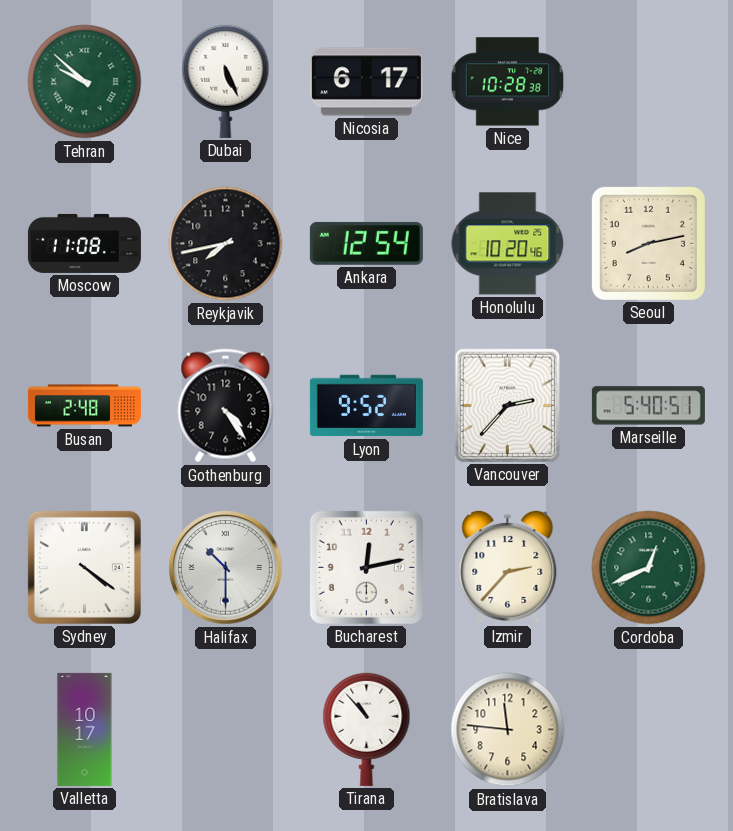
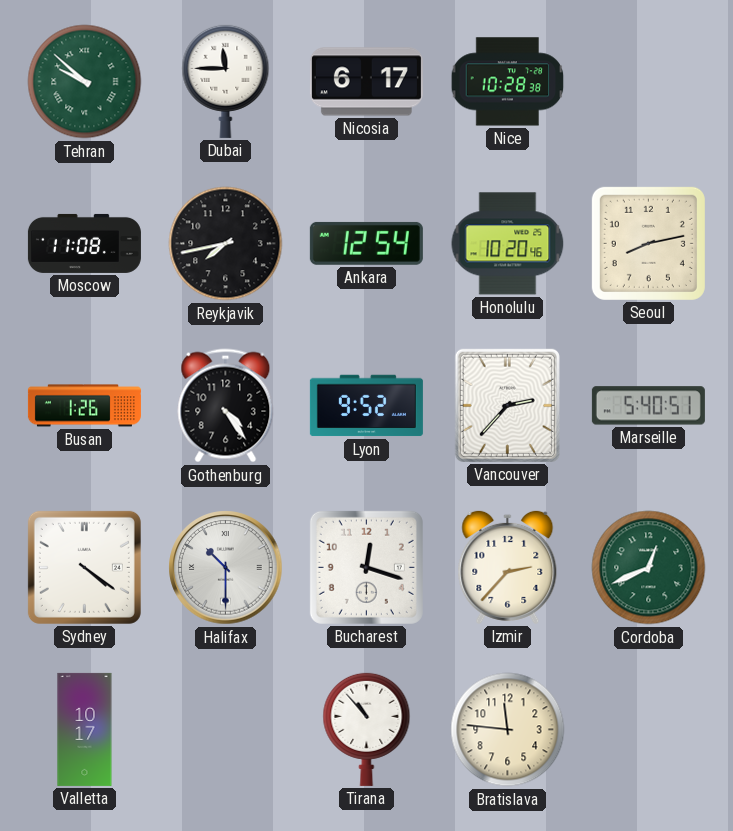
Dubai: 5:26 -> 11:45 (226, 81)
Busan: 2:48 -> 1:26 (84, 406)
Bucharest: 12:13 -> 12:18 (366, 567)
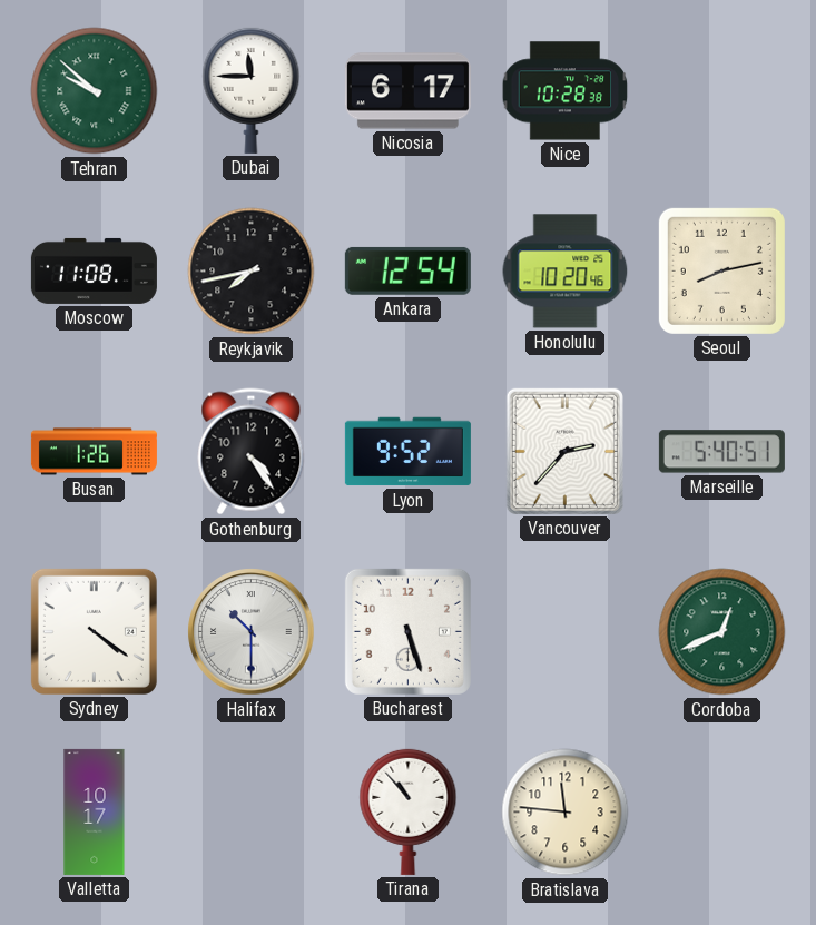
Bucharest: 12:18 -> 5:27 (407, 631)
Izmir: 2:37 -> none (508, 567)
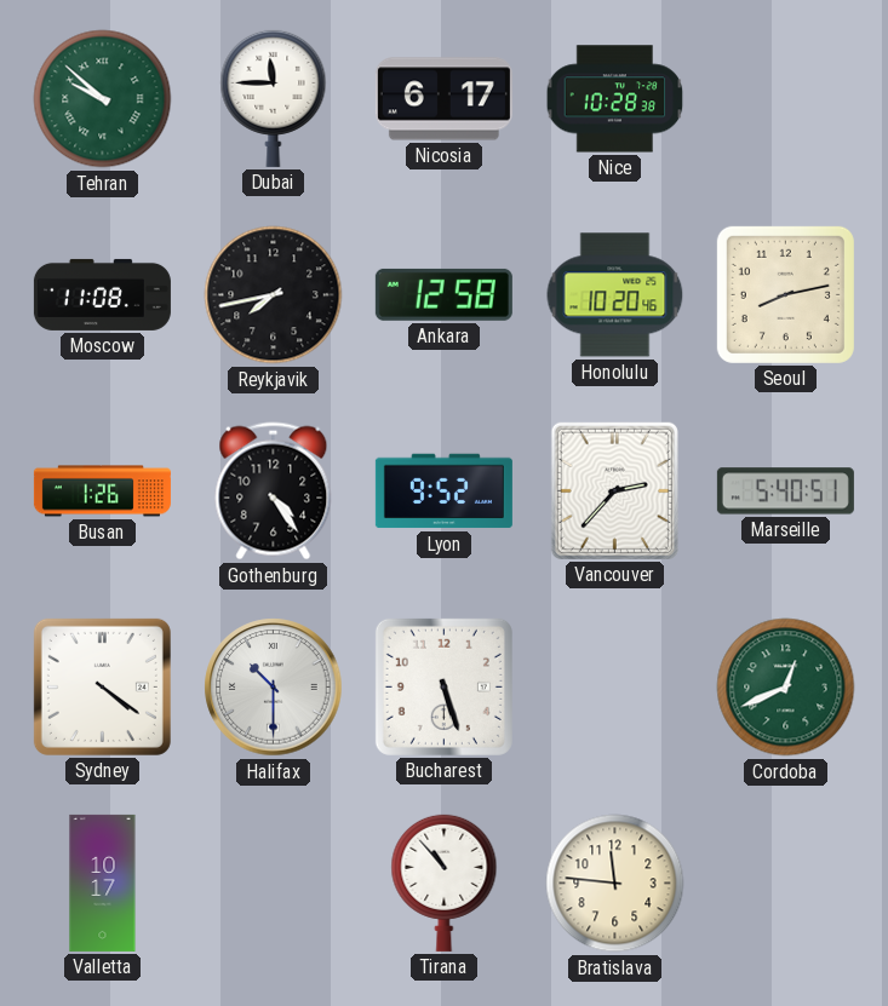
Ankara: 12:54 -> 12:58 (443, 294)
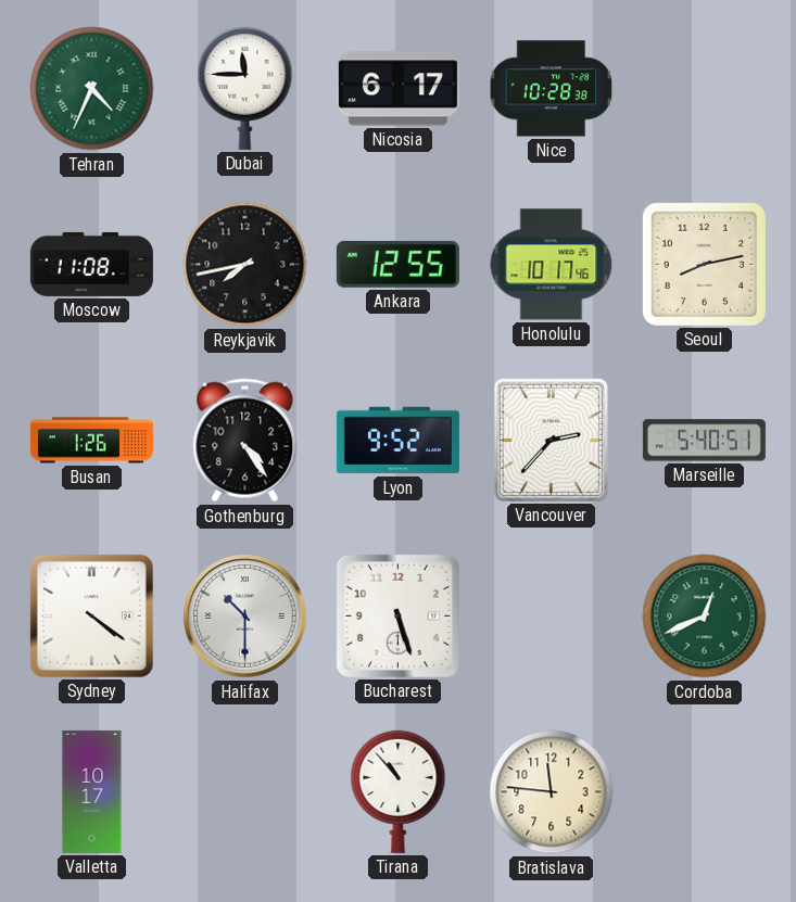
Tehran: 9:52 -> 4:34 (92, 89)
Ankara: 12:58 -> 12:55 (397, 264)
Honolulu: 10:20 -> 10:17 (552, 265)
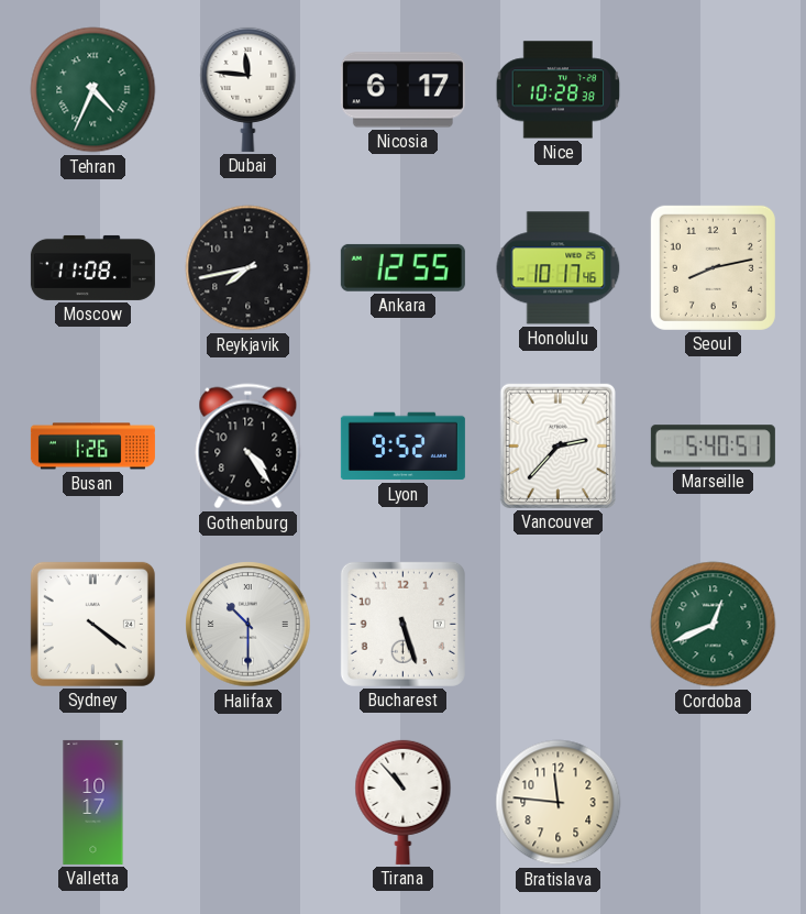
Dubai: 11:45 -> 11:46 (249, 89)
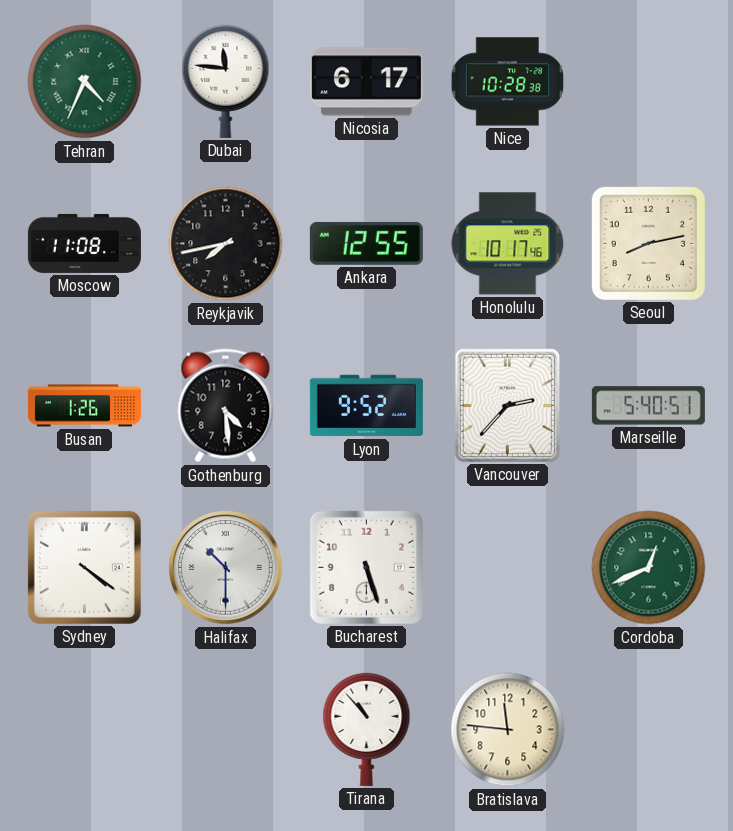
Gothenburg: 4:24 -> 4:29 (226, 406)
Valletta: 10:17 -> none (93, 802)
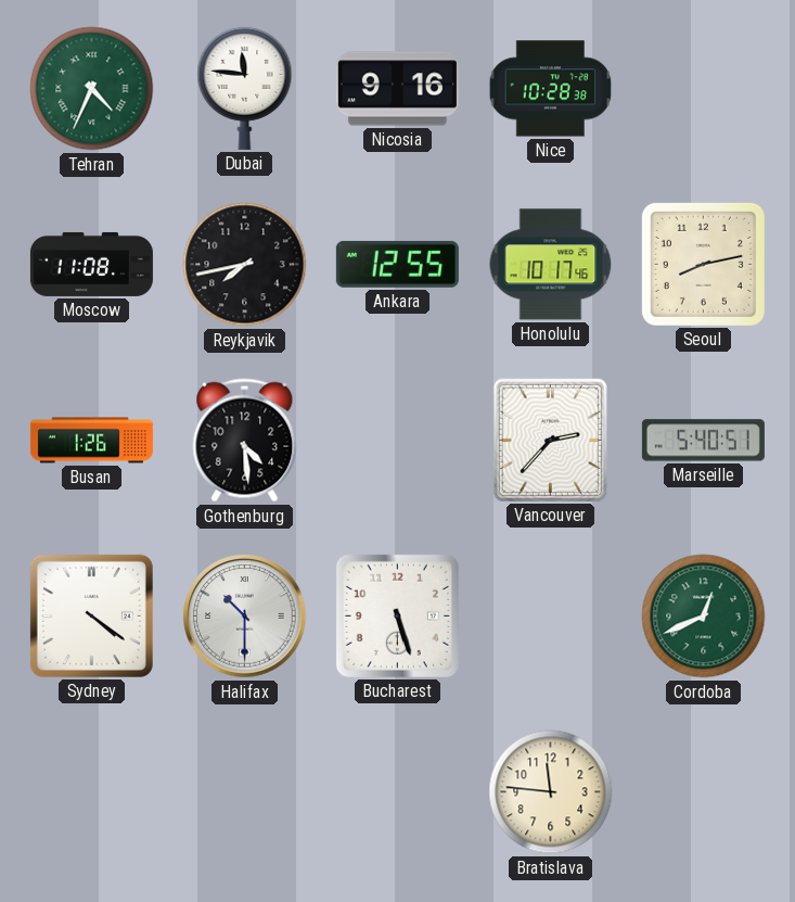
Nicosia: 6:17 -> 9:16 (397, 89)
Lyon: 9:52 -> none (366, 406)
Tirana: 10:53 -> none (367, 729)
